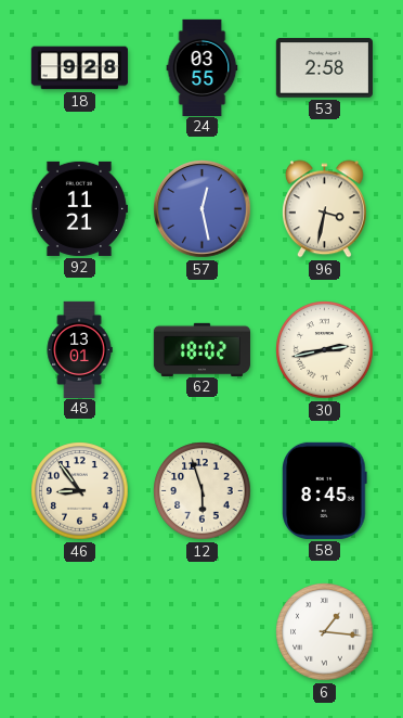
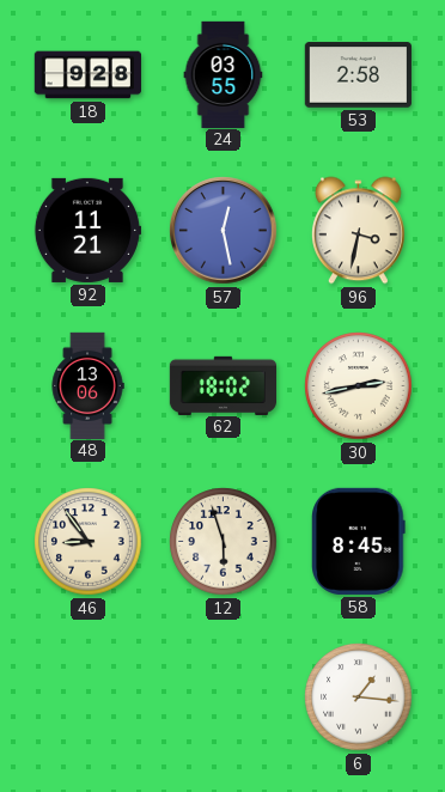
48: 13:01 -> 13:06 (87, 385)
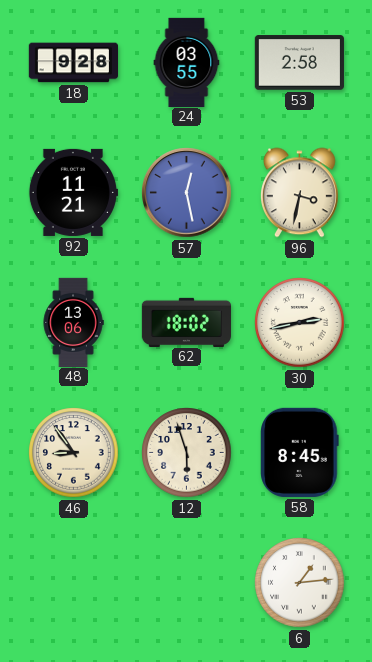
6: 1:16 -> 1:14 (300, 583)
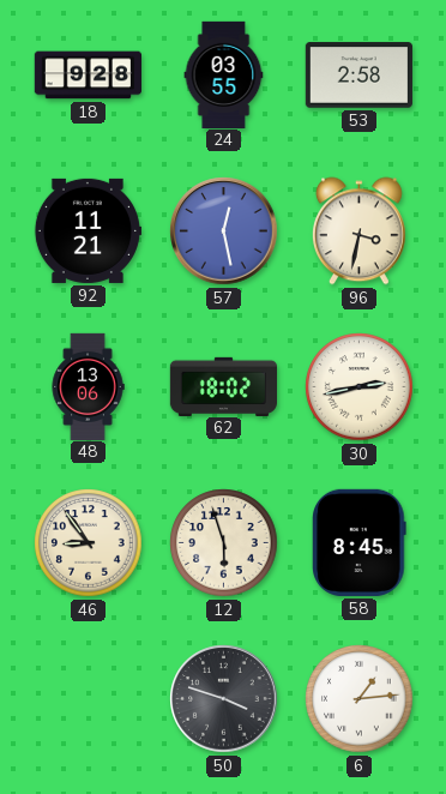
50: none -> 3:48 (224, 699)
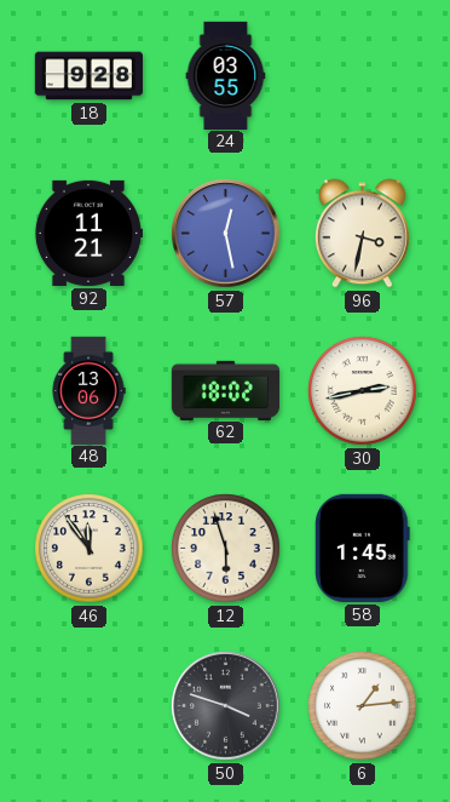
53: 2:58 -> none (358, 76)
46: 8:54 -> 11:54 (90, 549)
58: 8:45 -> 1:45 (363, 548)
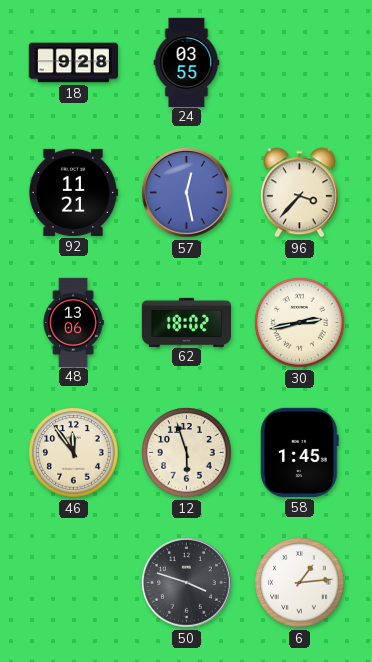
96: 3:32 -> 3:37 (299, 193)
